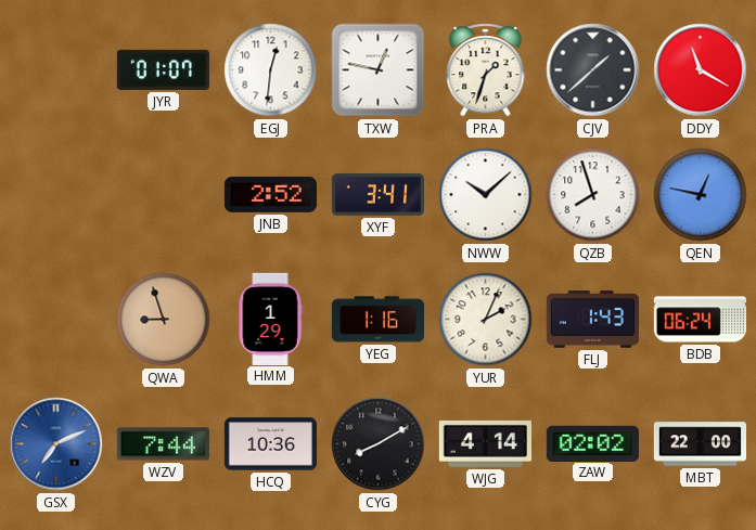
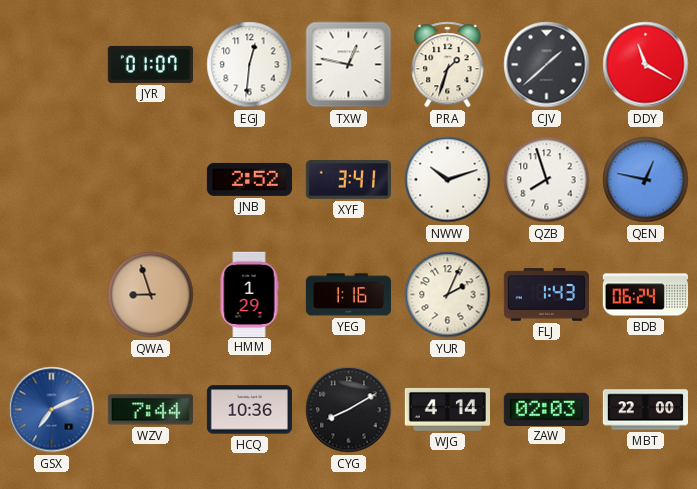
NWW: 10:08 -> 10:12 (448, 180)
ZAW: 02:02 -> 02:03 (546, 409)
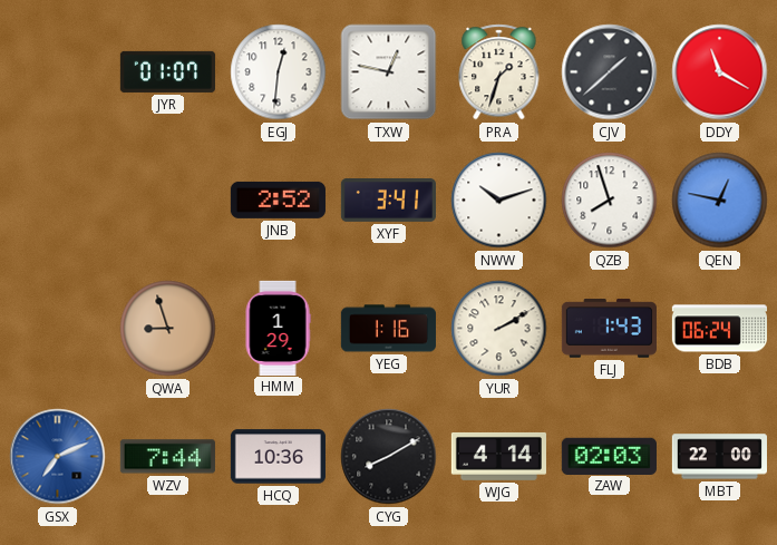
YUR: 2:04 -> 2:10 (499, 329)
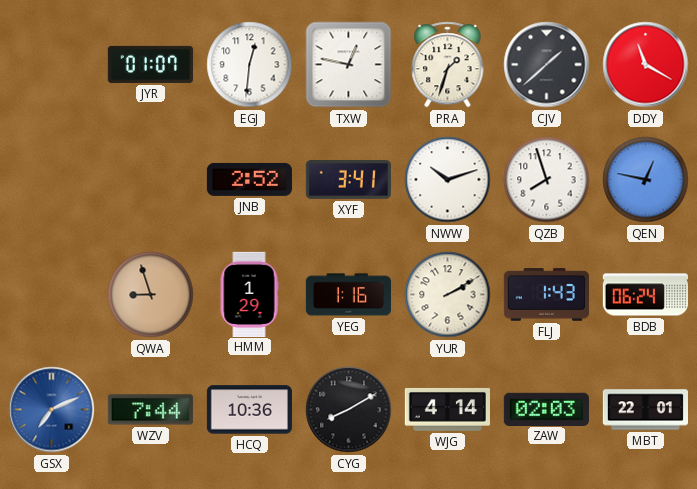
MBT: 22:00 -> 22:01 (645, 410)
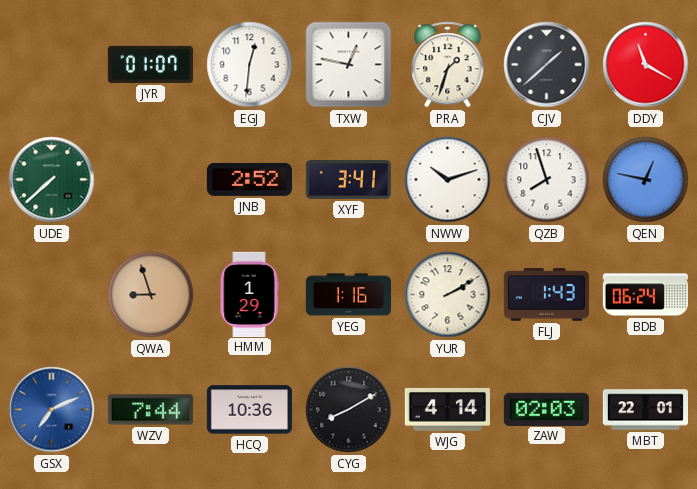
UDE: none -> 7:38 (52, 180)
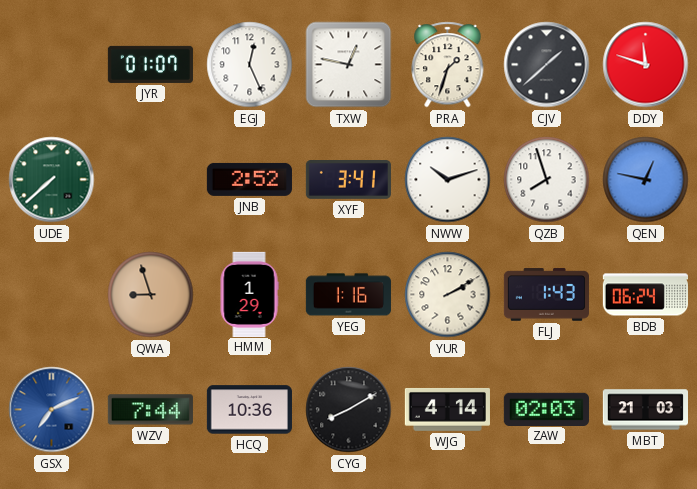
EGJ: 12:31 -> 12:26 (250, 65)
DDY: 11:20 -> 11:48 (646, 65)
MBT: 22:01 -> 21:03 (645, 410)
